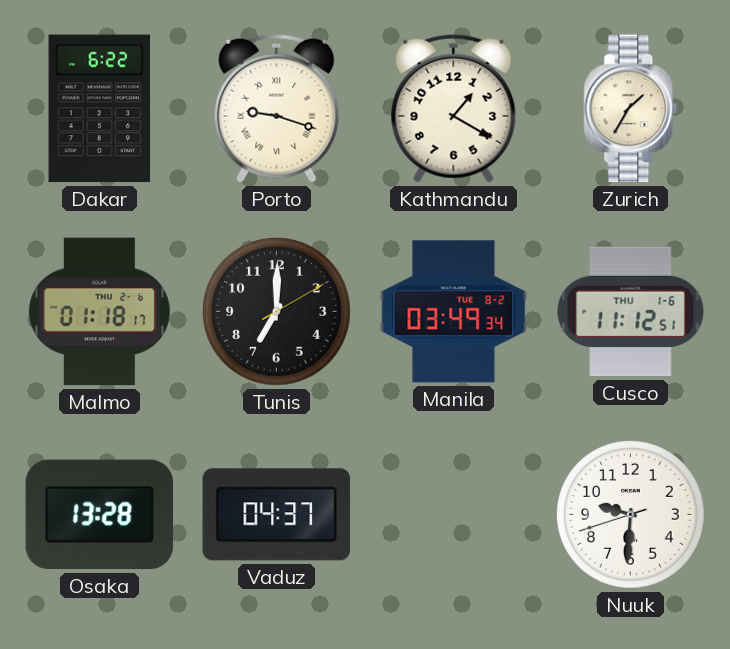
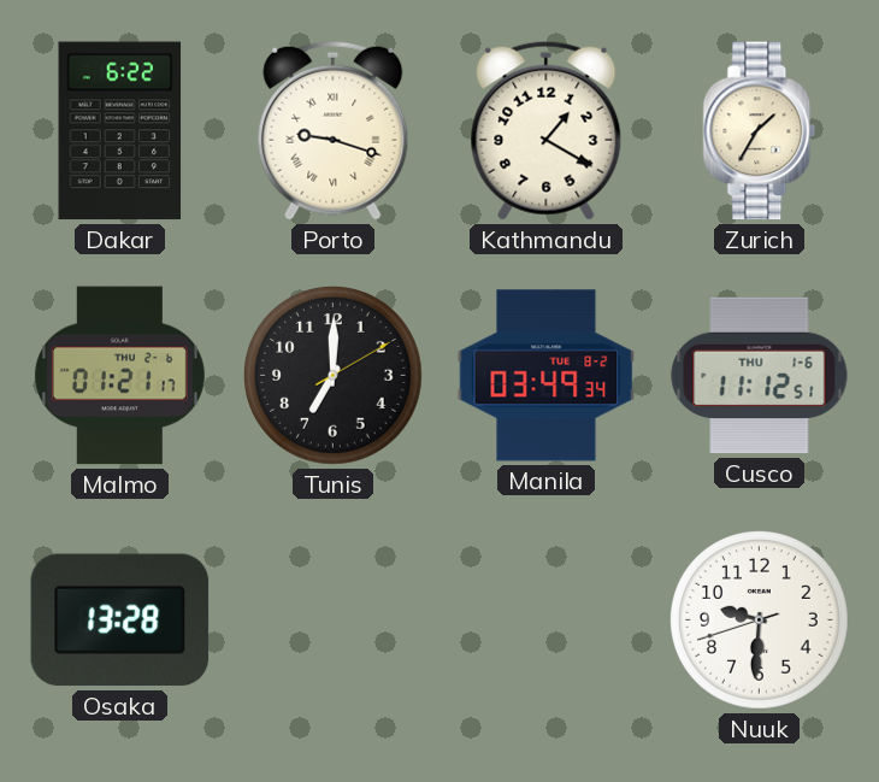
Malmo: 01:18 -> 01:21 (119, 376)
Vaduz: 04:37 -> none (277, 515)
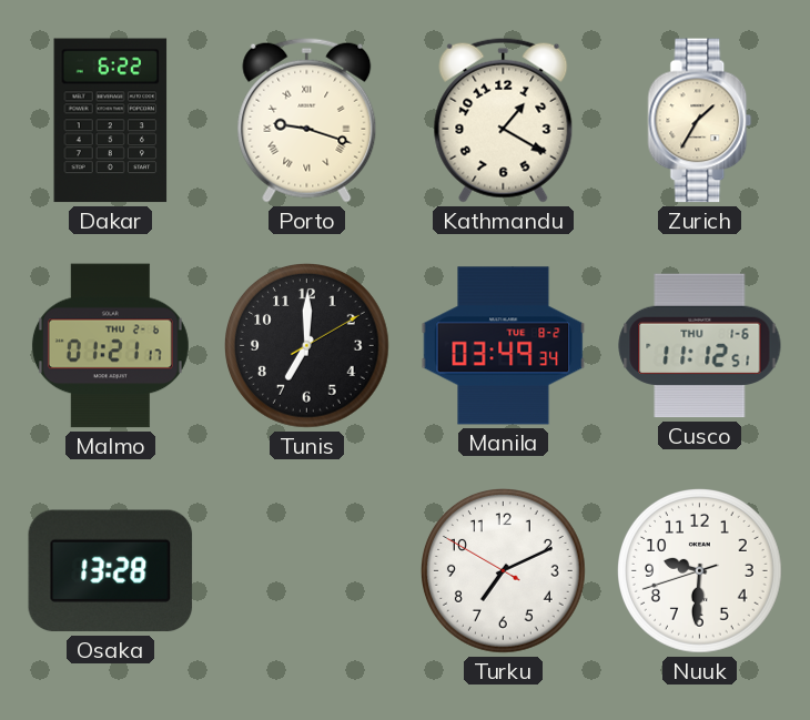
Turku: none -> 7:10 (504, 571)
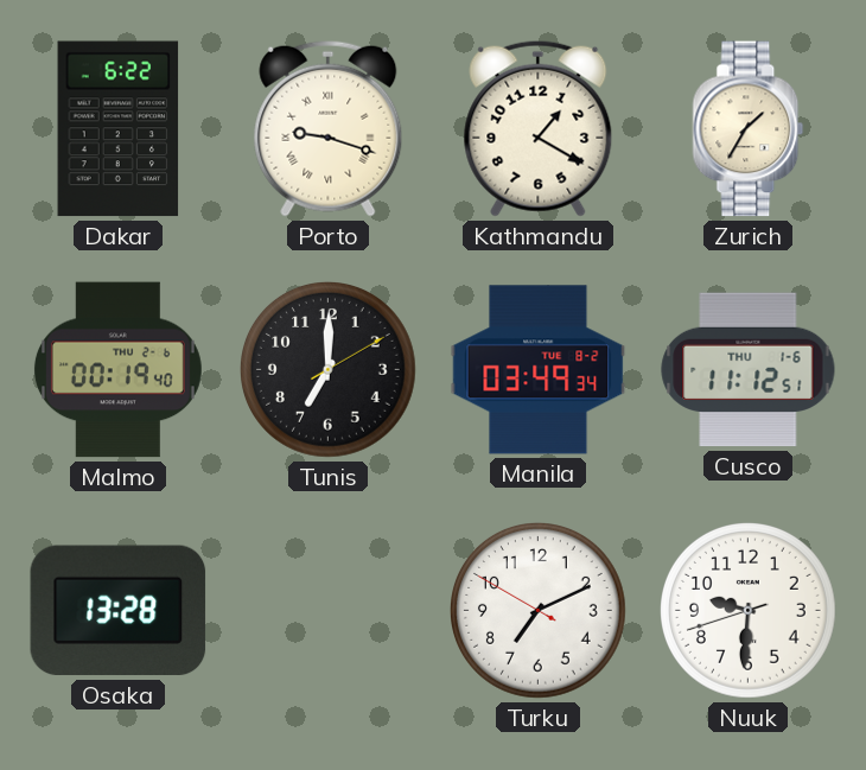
Malmo: 01:21 -> 00:19 (117, 370)
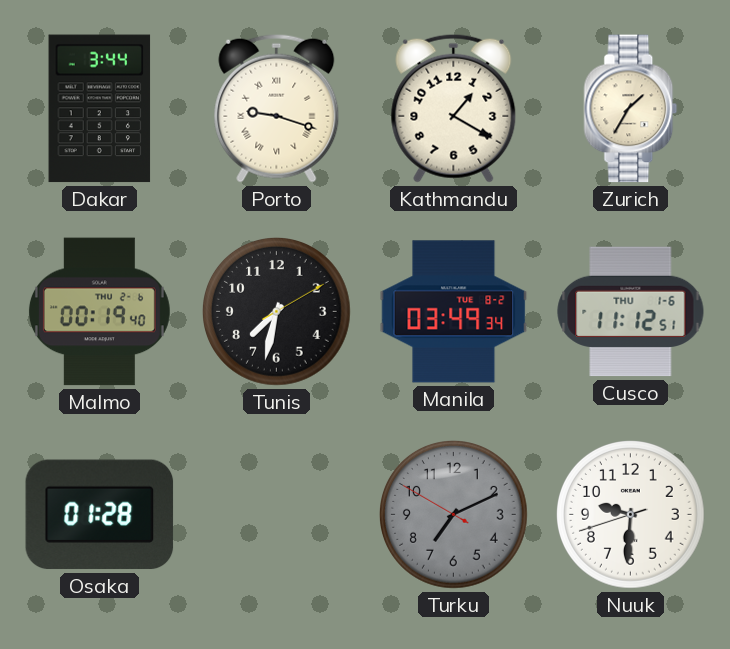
Dakar: 6:22 -> 3:44 (100, 109)
Tunis: 7:00 -> 7:32 (277, 312)
Osaka: 13:28 -> 01:28 (100, 515)
Turku dial: white -> grey (454, 515)
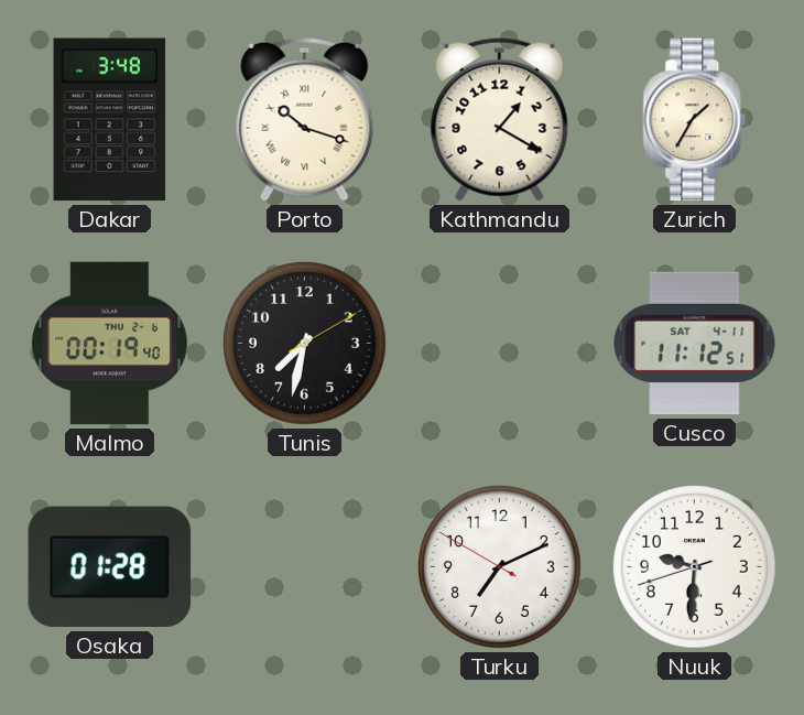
Dakar: 3:44 -> 3:48 (110, 120)
Porto: 9:18 -> 10:18 (305, 119)
Manila: 03:49 -> none (454, 312)
Cusco date: THU 1-6 -> SAT 4-11 (695, 344)
Turku dial: grey -> white (500, 567)
